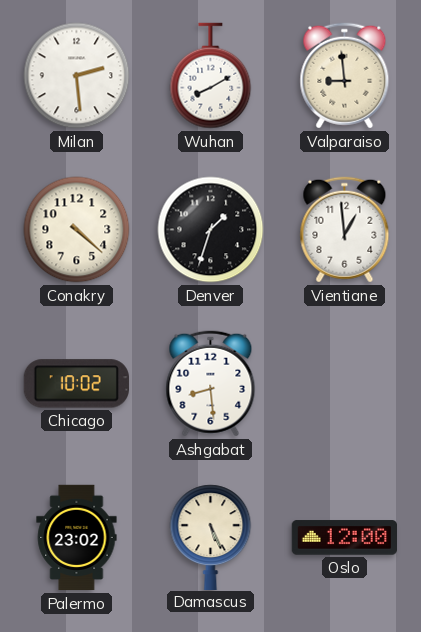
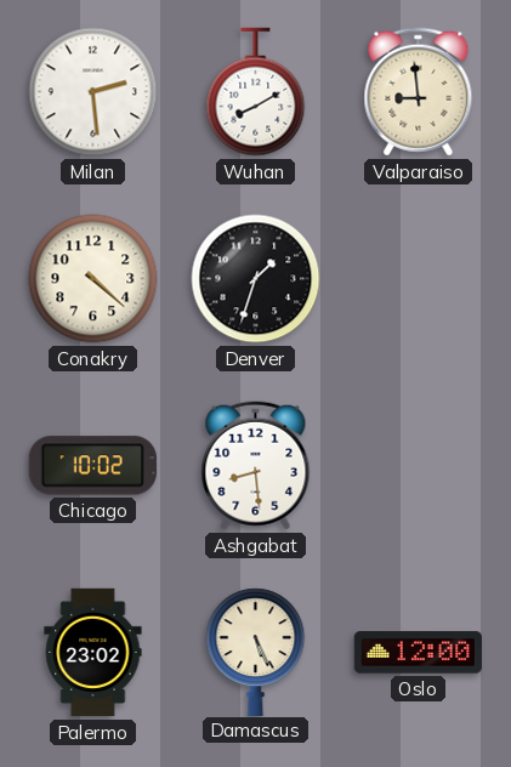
Vientiane: 12:59 -> none (345, 230)
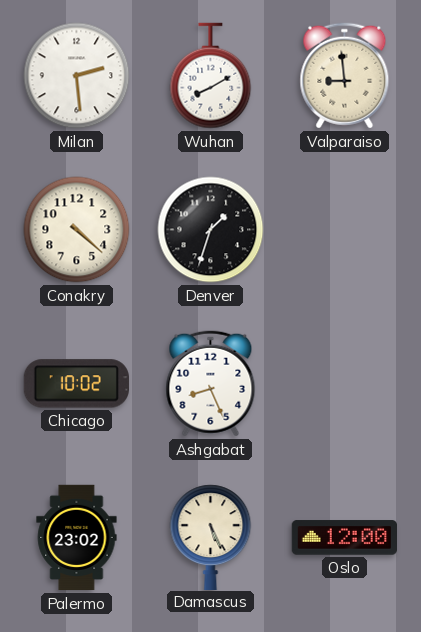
Ashgabat: 8:29 -> 8:26 (211, 384)
